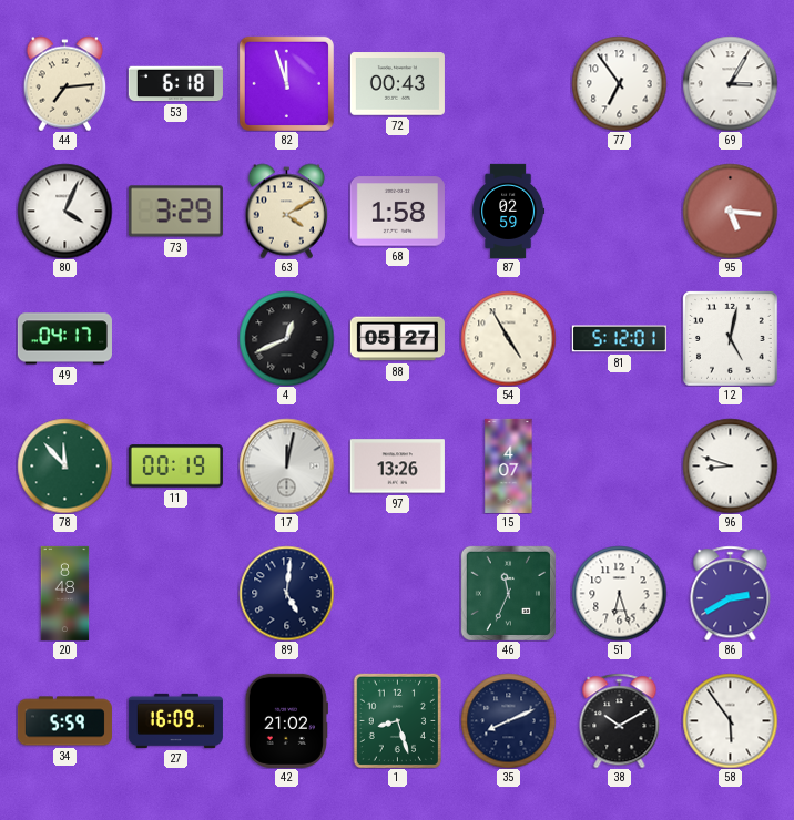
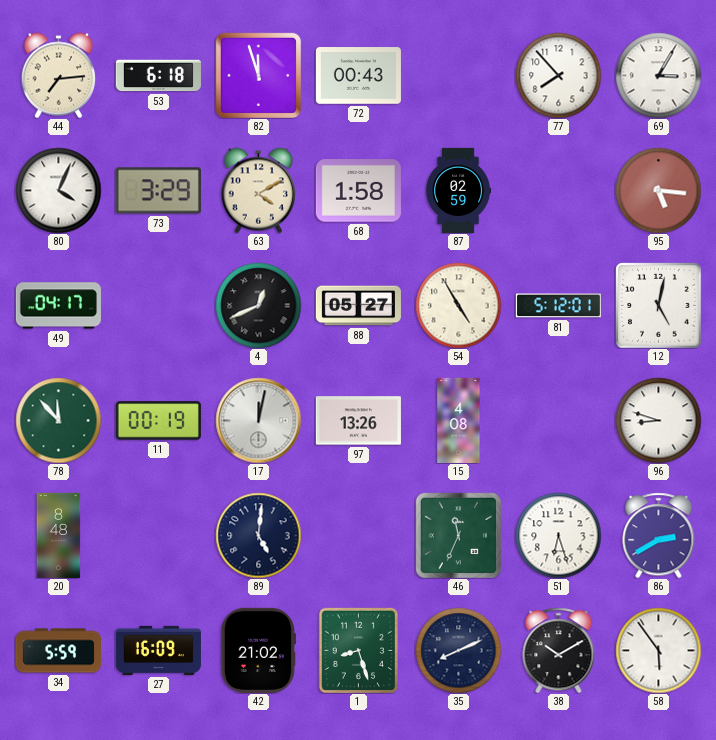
77: 6:54 -> 7:53 (558, 75)
15: 4:07 -> 4:08 (459, 420)
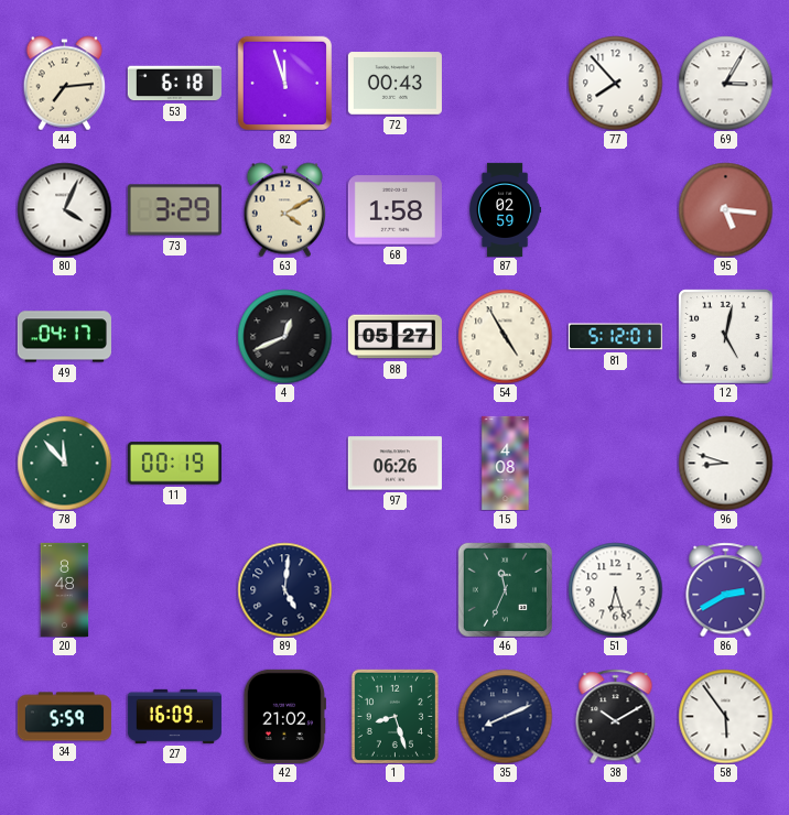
17: 12:02 -> none (258, 420)
97: 13:26 -> 06:26 (394, 464)
